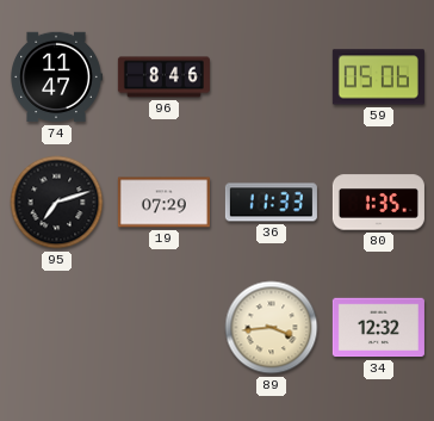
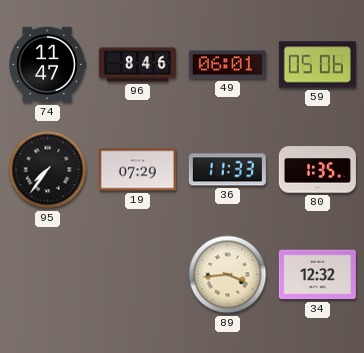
49: none -> 06:01 (227, 65)
95: 7:12 -> 7:36 (48, 170)
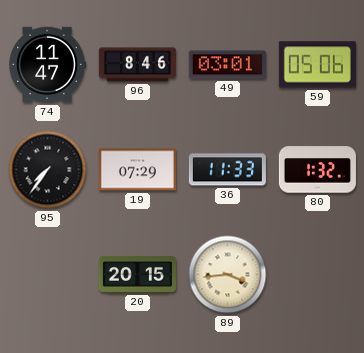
49: 06:01 -> 03:01 (227, 65)
80: 1:35 -> 1:32 (317, 170)
20: none -> 20:15 (137, 275)
34: 12:32 -> none (317, 275)
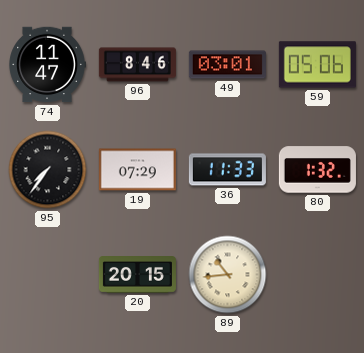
89: 3:44 -> 10:44 (228, 275)
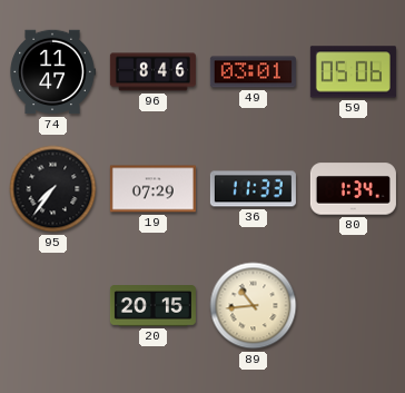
80: 1:32 -> 1:34 (353, 189)
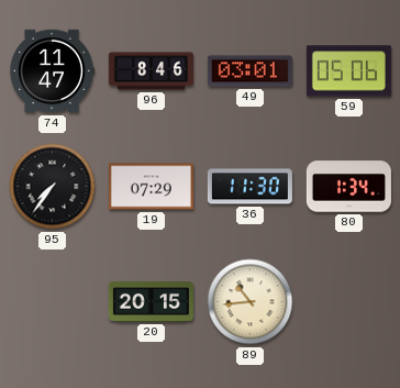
36: 11:33 -> 11:30 (249, 187)
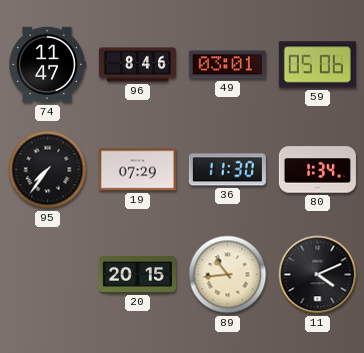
11: none -> 4:11 (318, 275)
